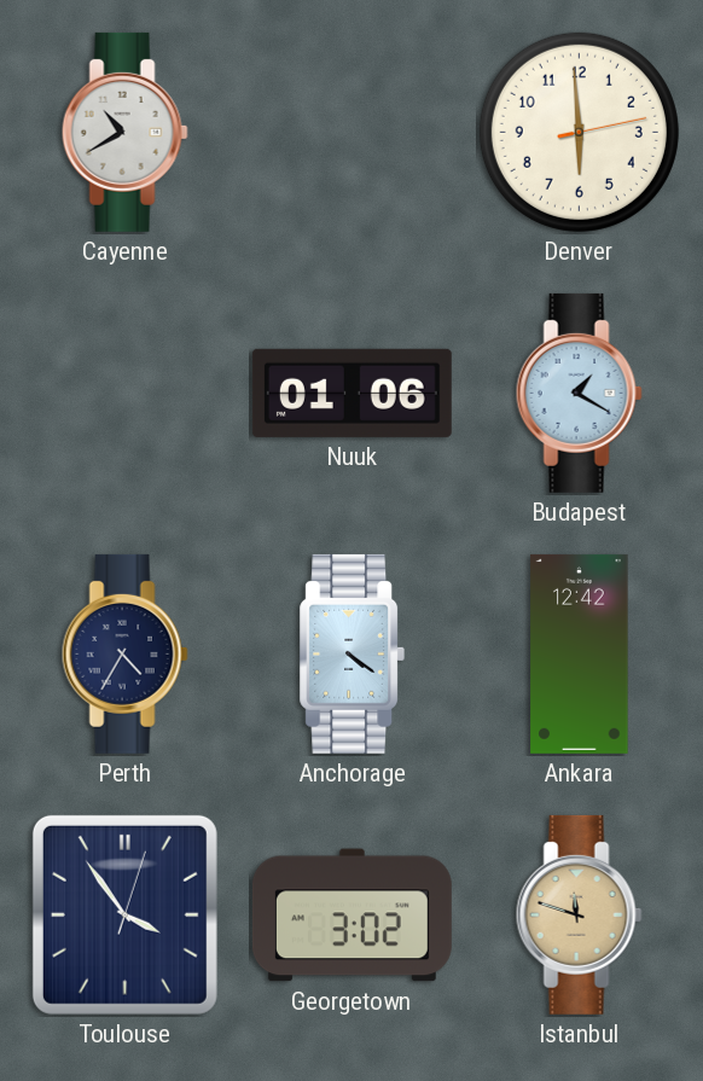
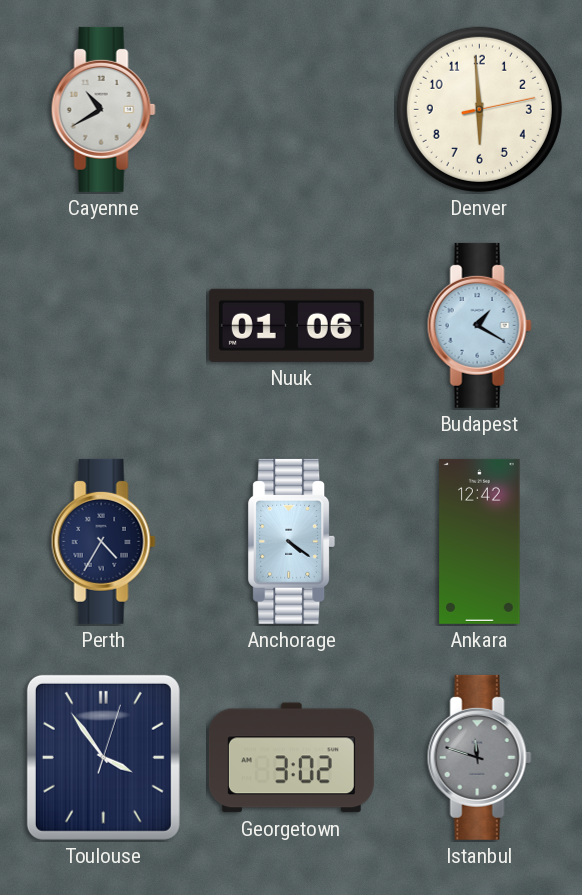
Istanbul dial: champagne -> grey (479, 757)
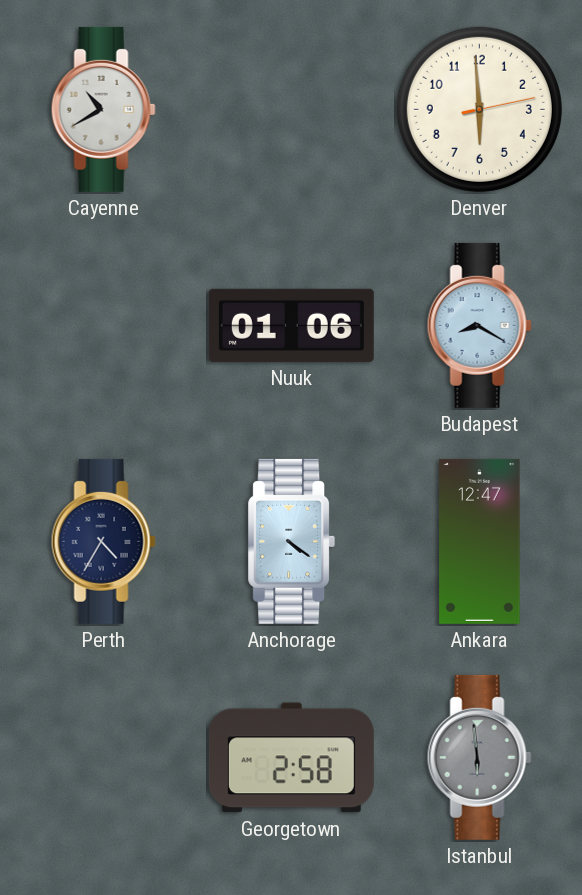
Budapest: 1:20 -> 8:20 (479, 325)
Ankara: 12:42 -> 12:47 (480, 541)
Toulouse: 3:54 -> none (103, 757)
Georgetown: 3:02 -> 2:58 (291, 758)
Istanbul: 11:48 -> 5:59 (479, 757)
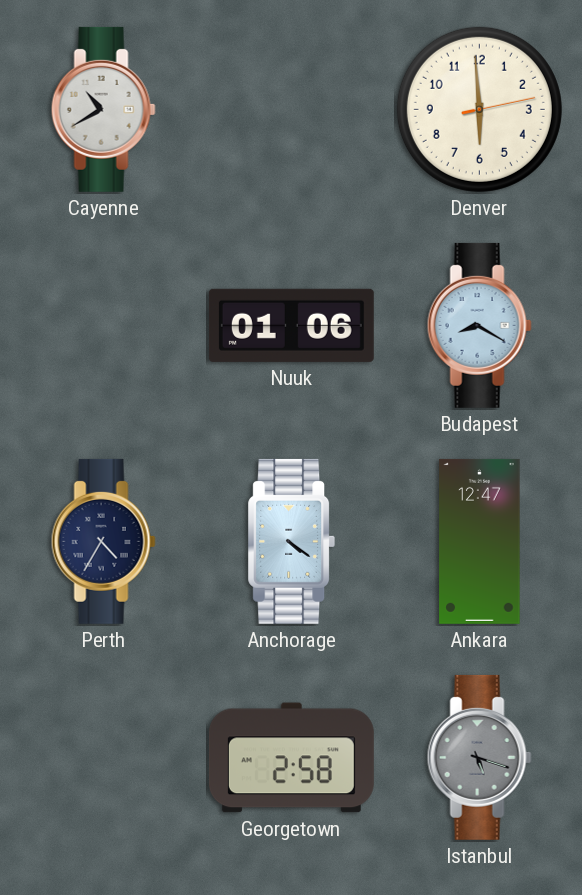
Istanbul: 5:59 -> 5:18 (479, 757)
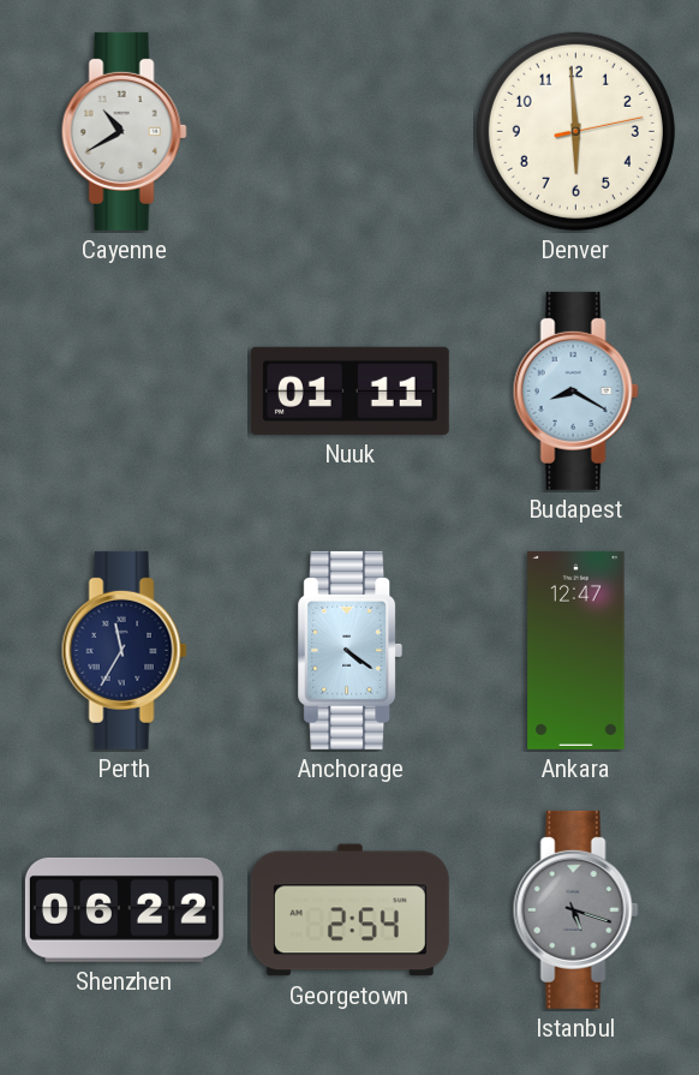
Nuuk: 01:06 -> 01:11 (349, 390)
Perth: 4:35 -> 11:35 (124, 650)
Shenzhen: none -> 06:22 (124, 909)
Georgetown: 2:58 -> 2:54 (349, 910)
